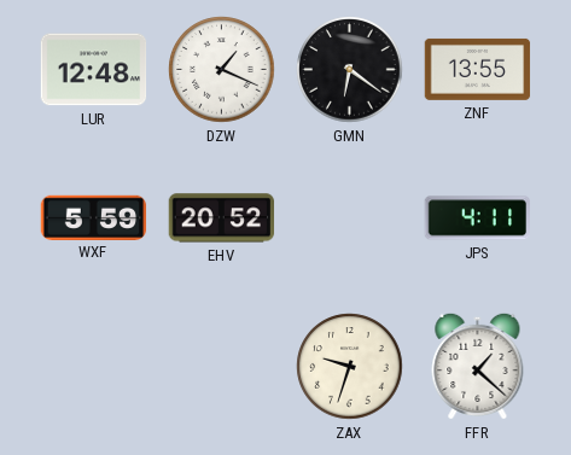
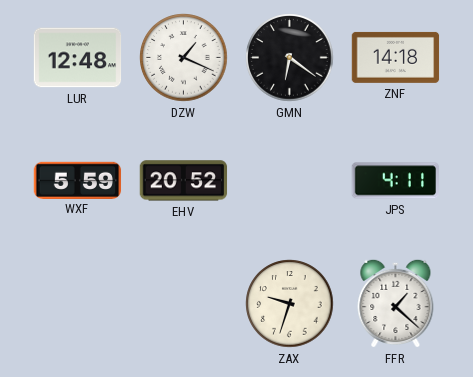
ZNF: 13:55 -> 14:18 (396, 57)
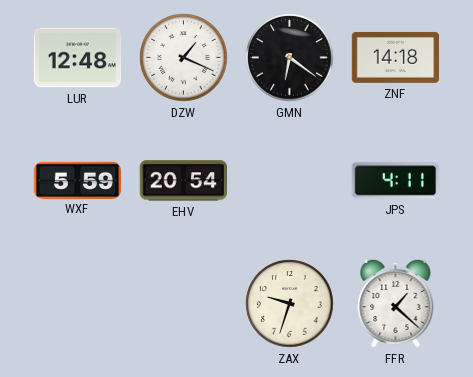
EHV: 20:52 -> 20:54 (184, 181)
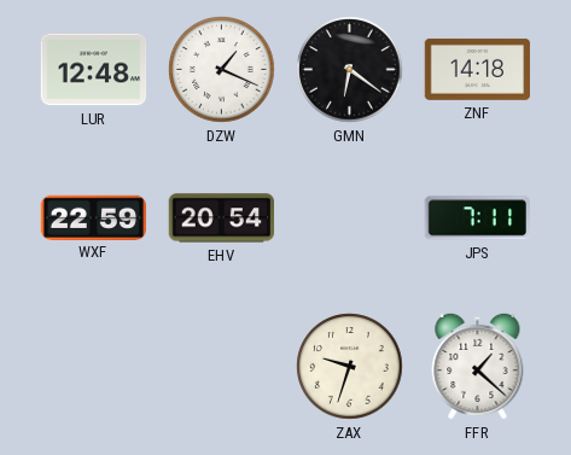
WXF: 5:59 -> 22:59 (94, 217)
JPS: 4:11 -> 7:11 (478, 218)
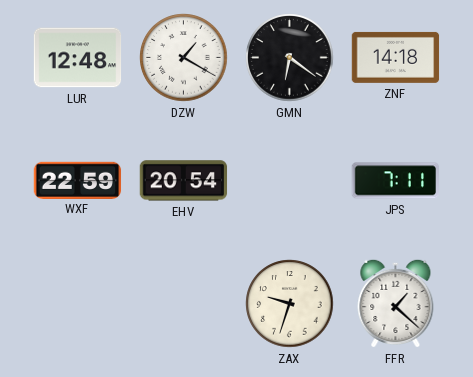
DZW: 1:19 -> 1:20 (184, 58)
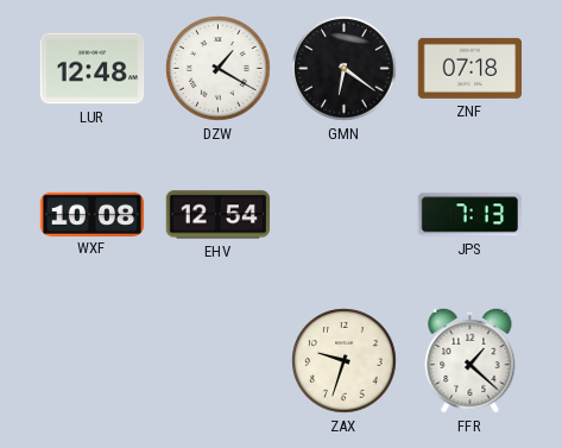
ZNF: 14:18 -> 07:18 (471, 68)
WXF: 22:59 -> 10:08 (93, 214)
EHV: 20:54 -> 12:54 (219, 215)
JPS: 7:11 -> 7:13 (471, 215)
